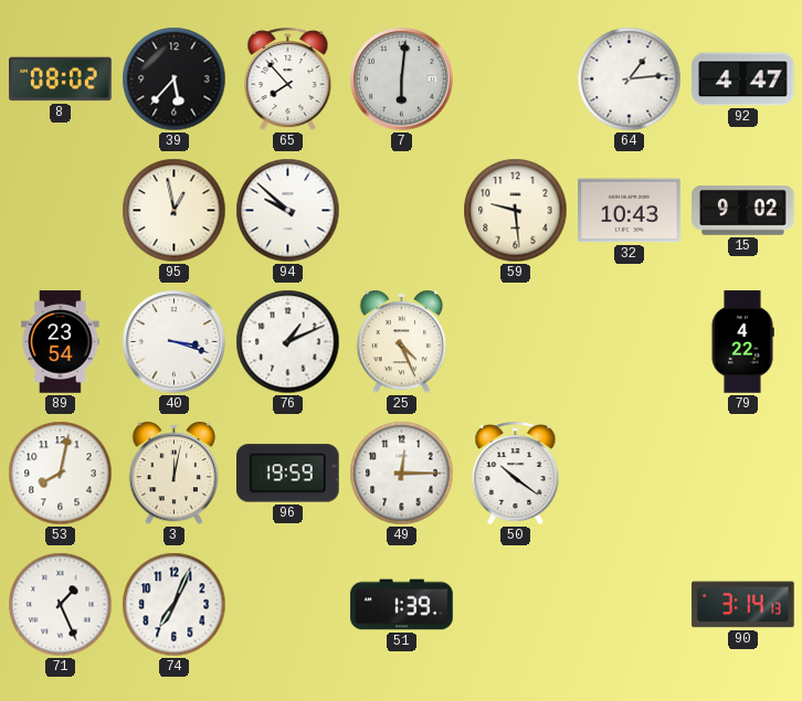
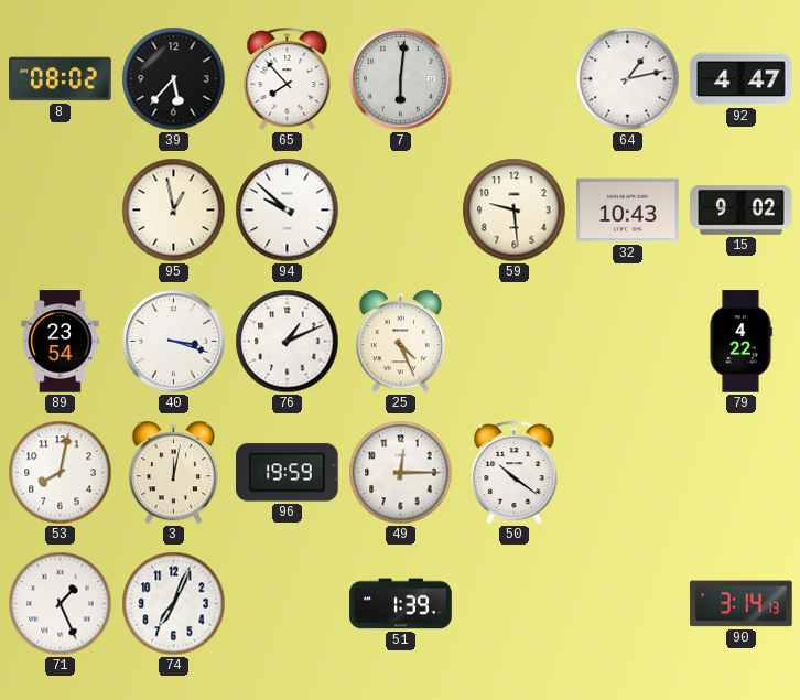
64: 1:14 -> 1:13 (628, 79)
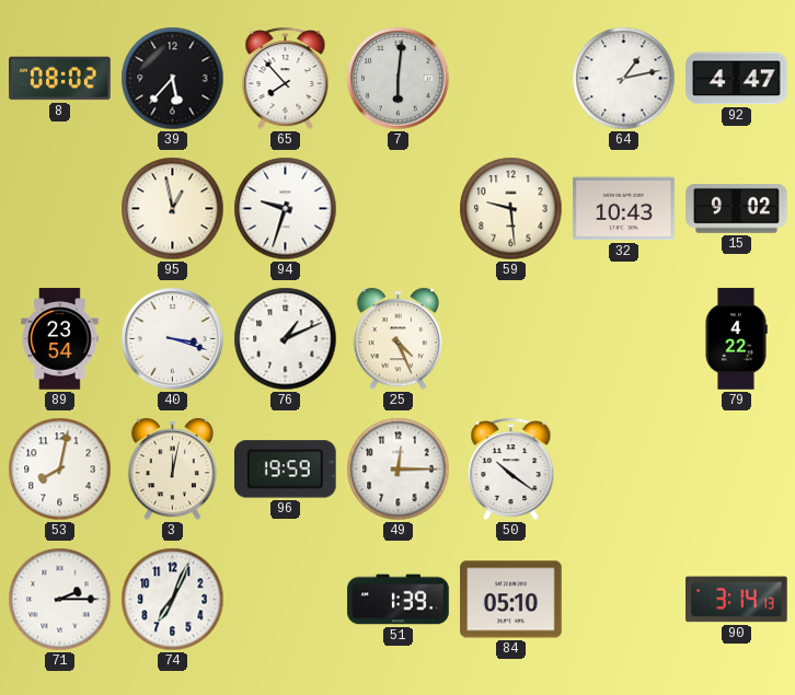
94: 9:52 -> 9:33 (286, 209)
71: 1:26 -> 2:15 (60, 600)
84: none -> 05:10 (511, 600)
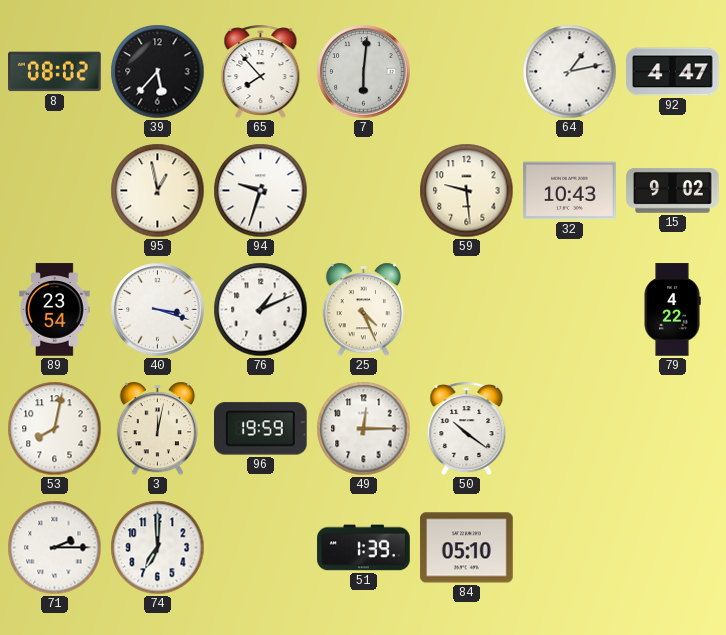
74: 7:04 -> 7:00 (158, 548)
90: 3:14 -> none (737, 600)
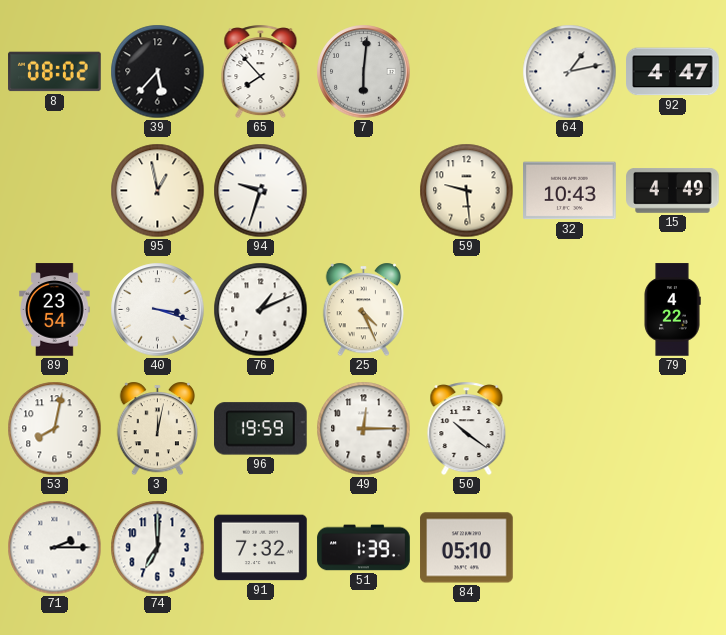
15: 9:02 -> 4:49 (673, 191)
91: none -> 7:32 (261, 548)
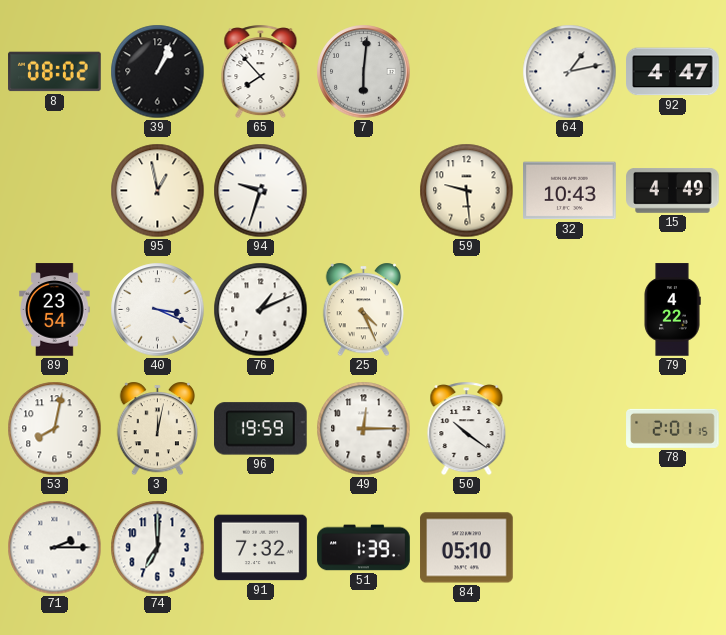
39: 5:37 -> 1:04 (158, 72)
40: 3:18 -> 3:19 (158, 310)
78: none -> 2:01 (673, 428)
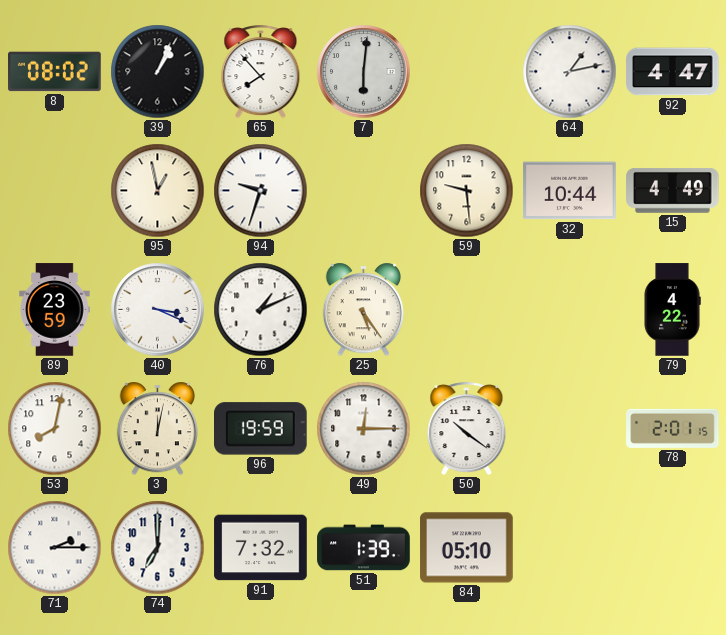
32: 10:43 -> 10:44 (570, 191)
89: 23:54 -> 23:59 (55, 310)
25: 4:26 -> 5:24 (364, 310)
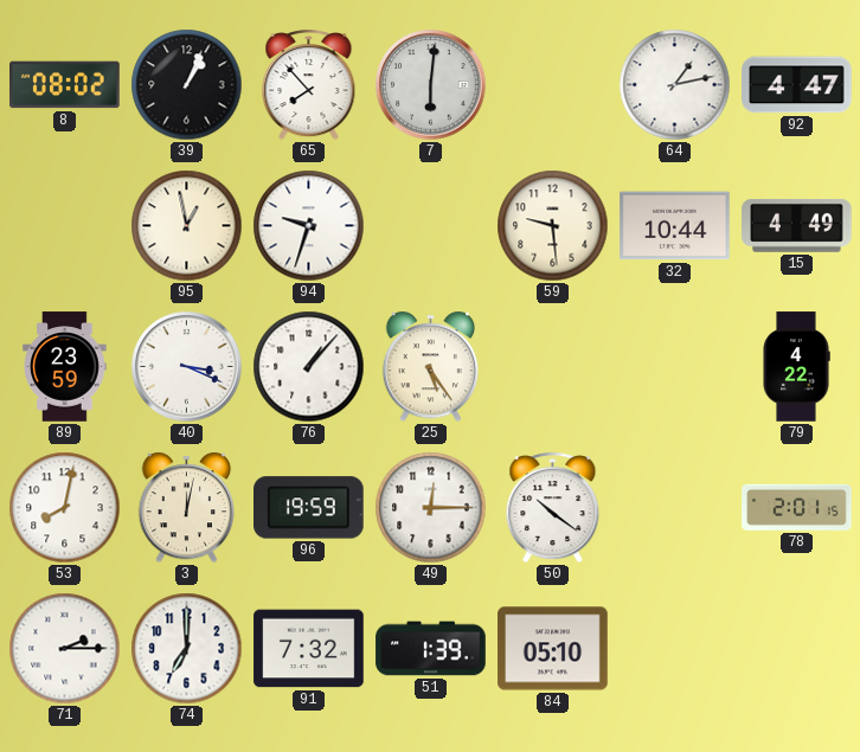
76: 1:11 -> 1:07 (309, 367)
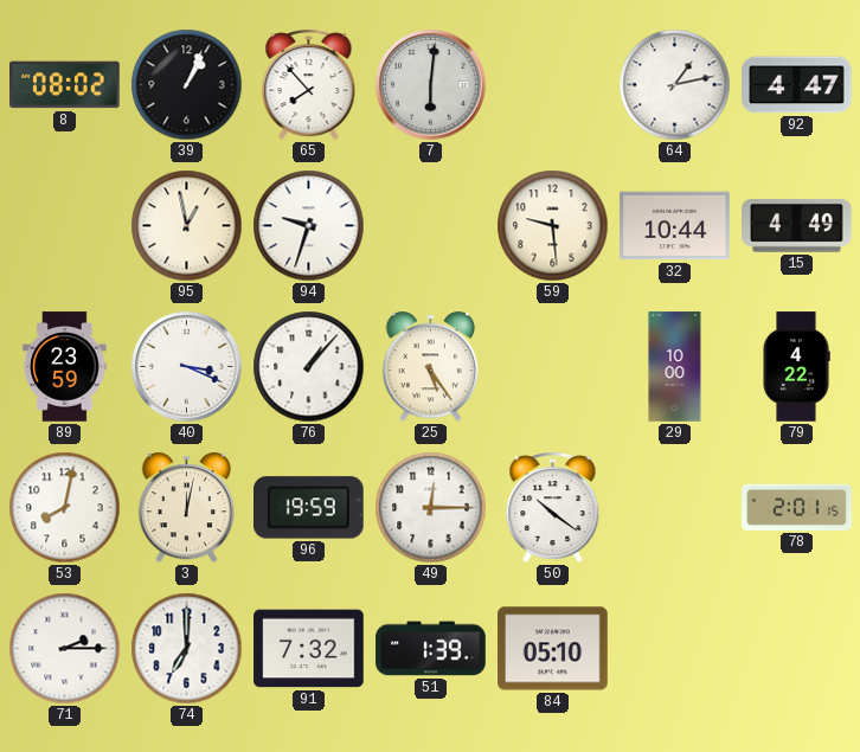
29: none -> 10:00 (675, 367)
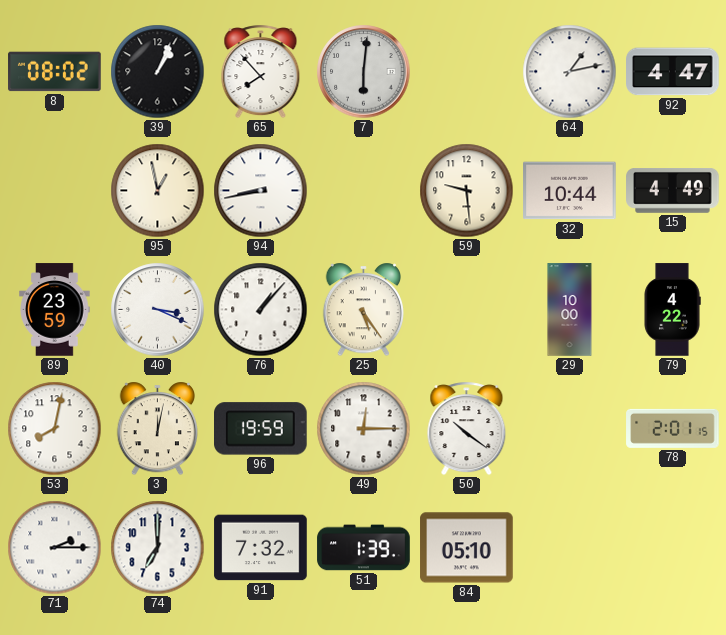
94: 9:33 -> 8:43 (261, 191)
